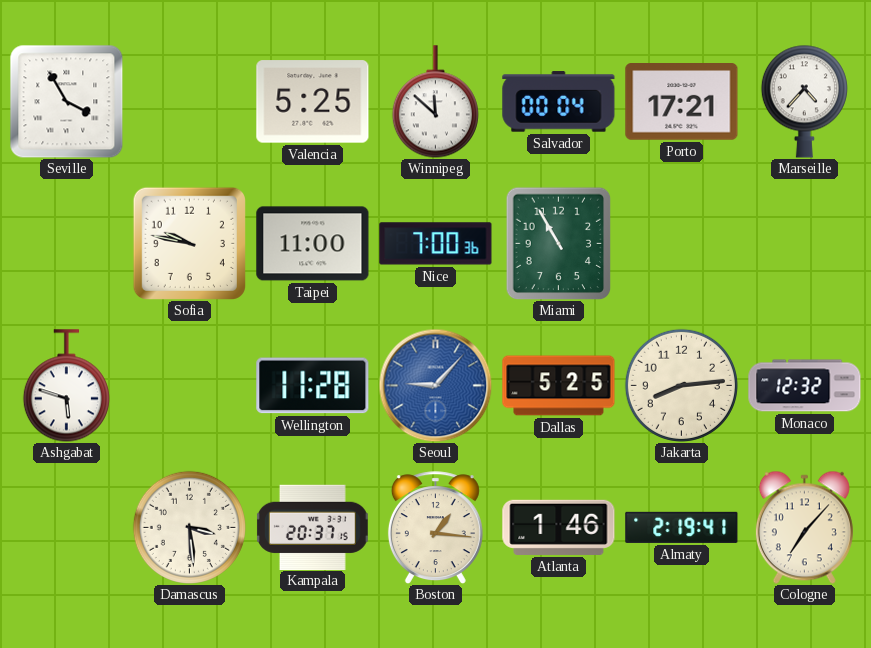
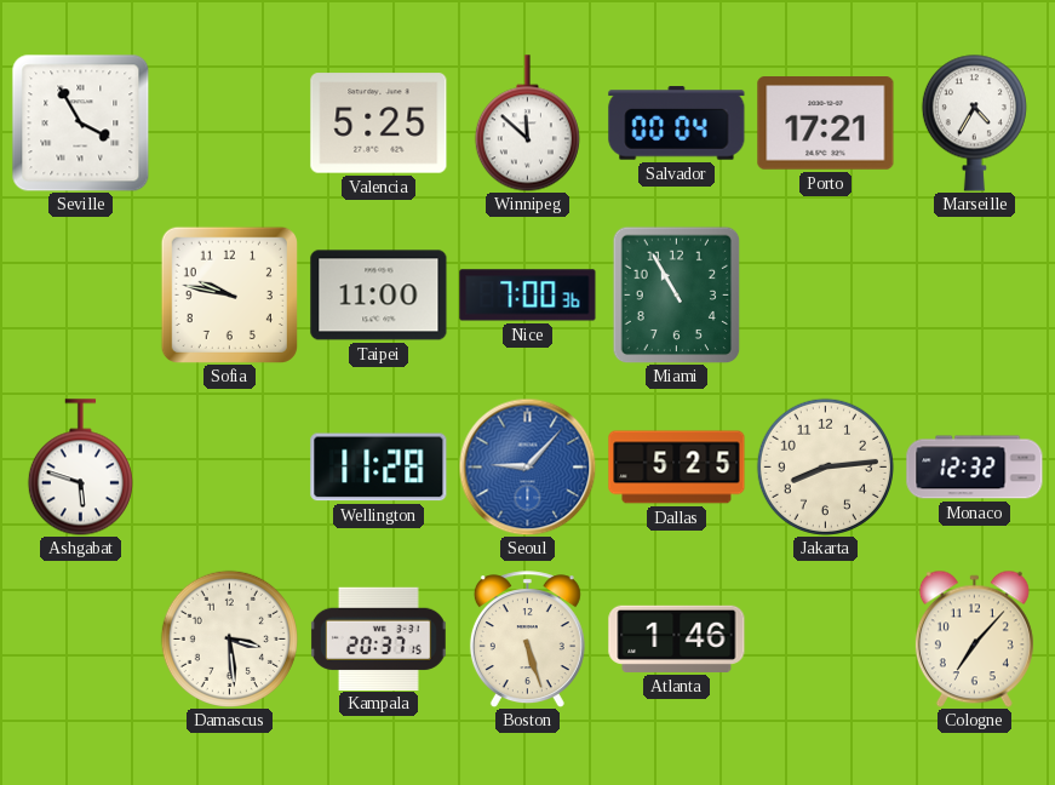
Marseille: 4:37 -> 4:35 (974, 122)
Boston: 1:16 -> 5:27 (527, 640)
Almaty: 2:19 -> none (682, 527)
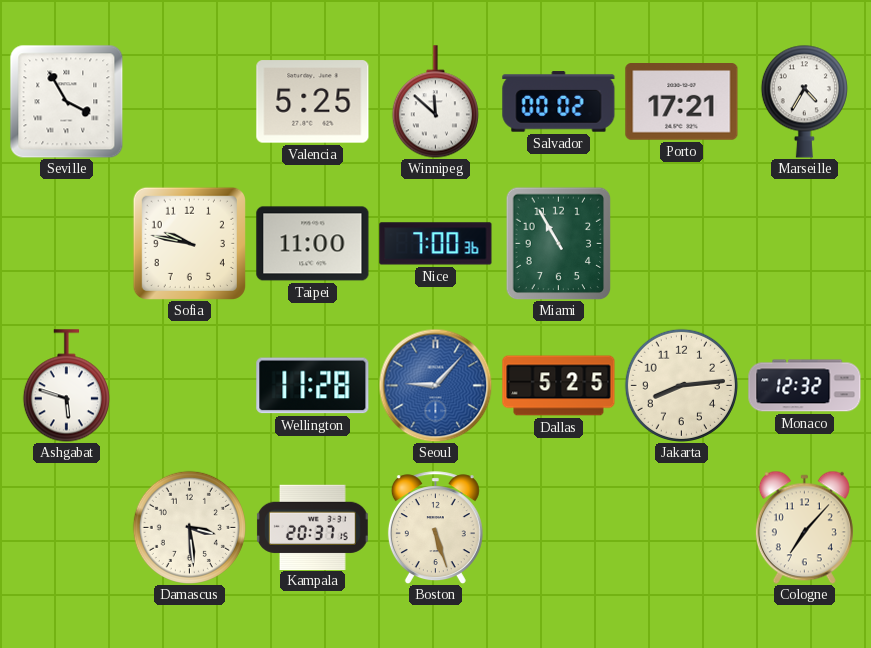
Salvador: 00:04 -> 00:02 (559, 102)
Atlanta: 1:46 -> none (677, 638)
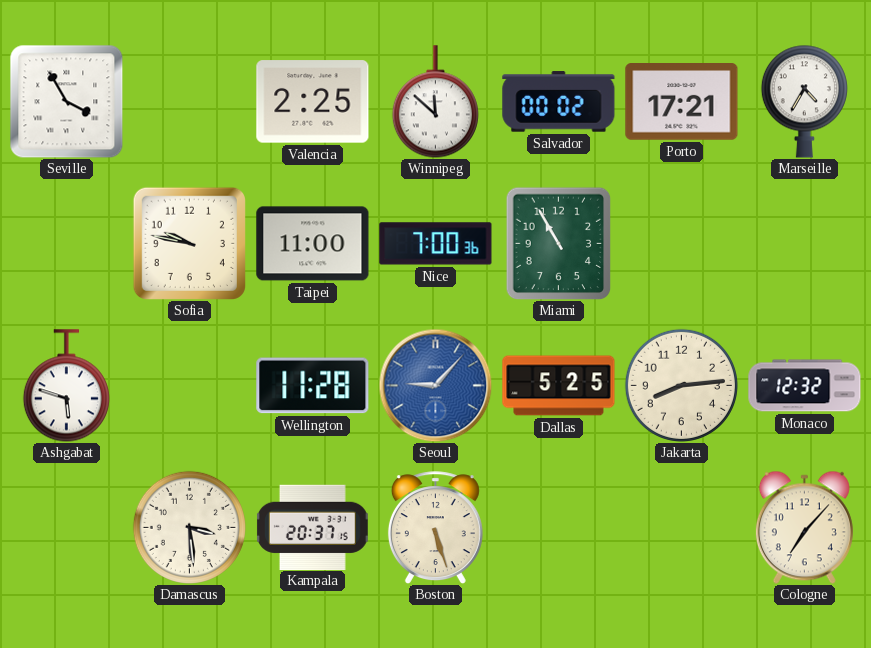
Valencia: 5:25 -> 2:25 (313, 102)
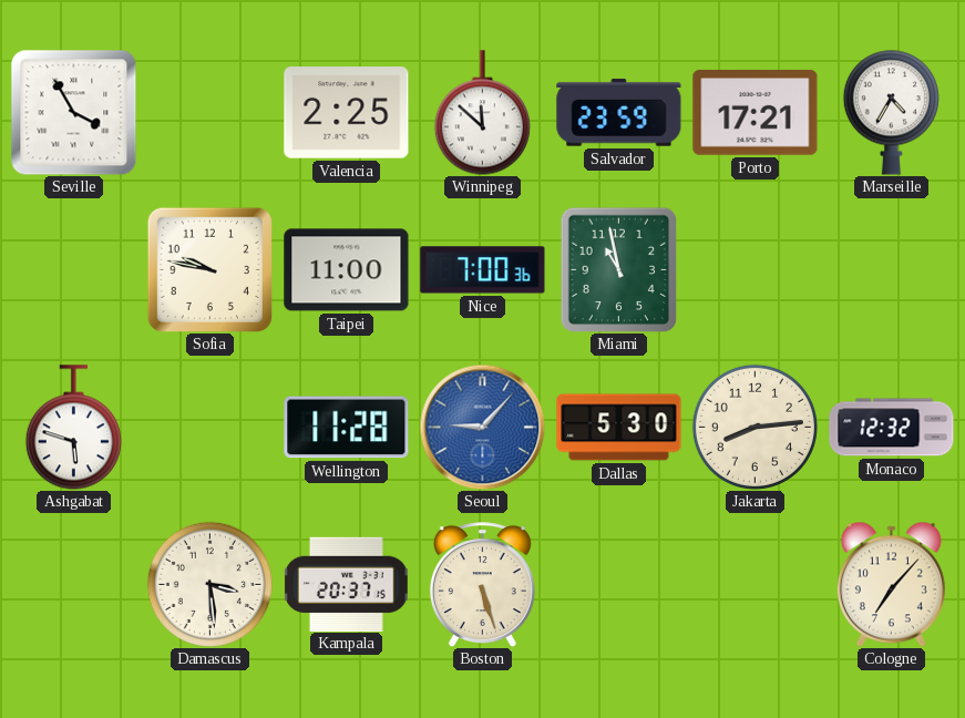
Salvador: 00:02 -> 23:59 (619, 113)
Miami: 10:55 -> 10:58 (619, 269)
Dallas: 5:25 -> 5:30 (619, 428)
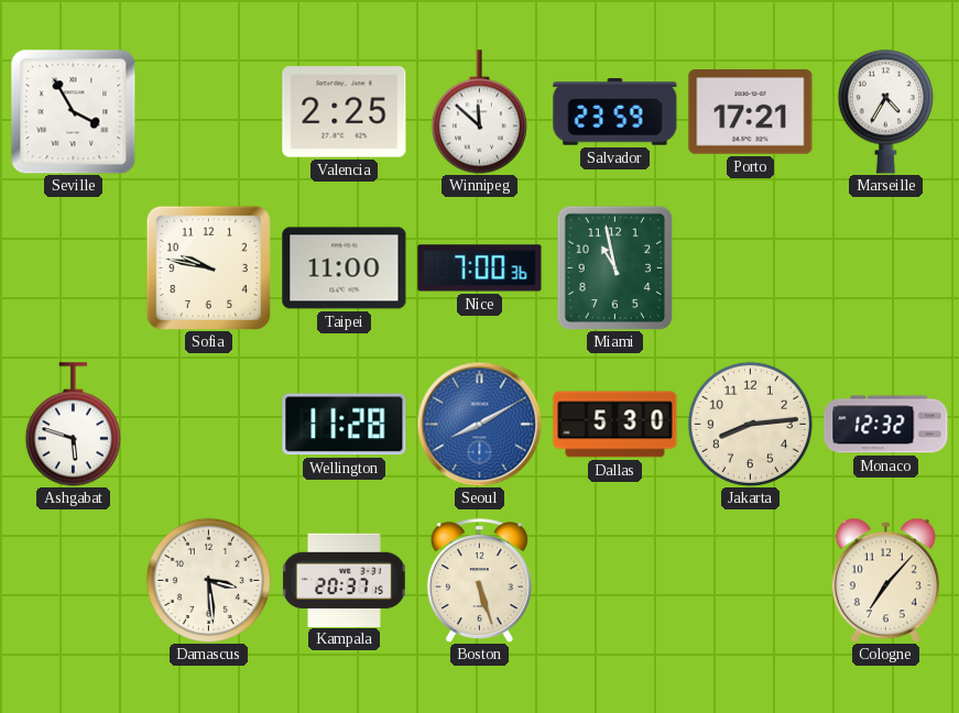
Seoul: 9:07 -> 8:10 (479, 424)
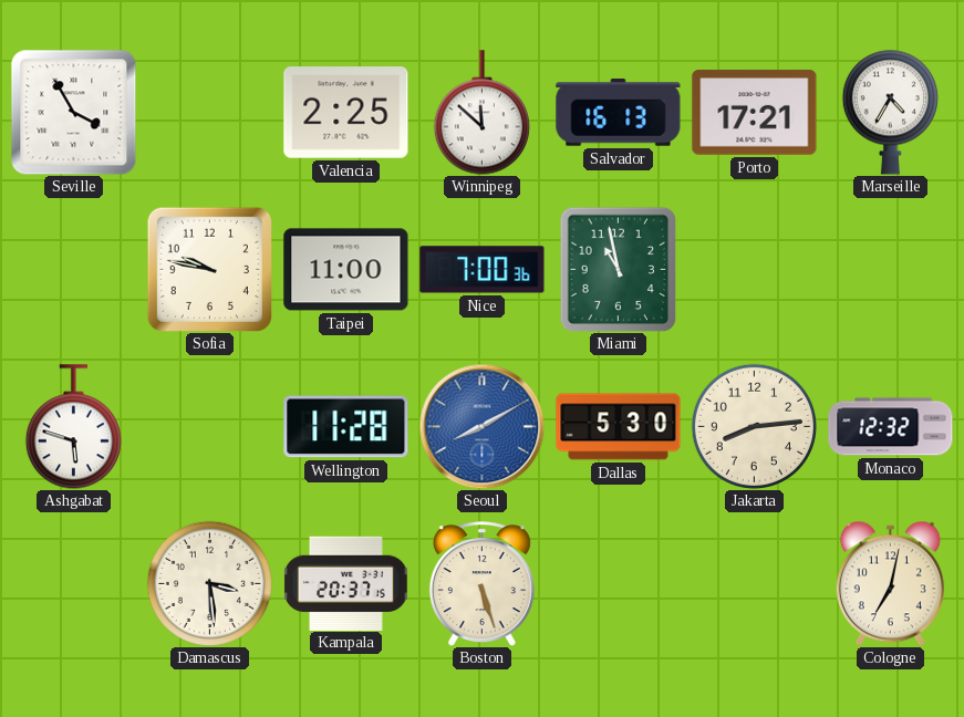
Salvador: 23:59 -> 16:13 (619, 113)
Cologne: 7:07 -> 7:02 (890, 583)
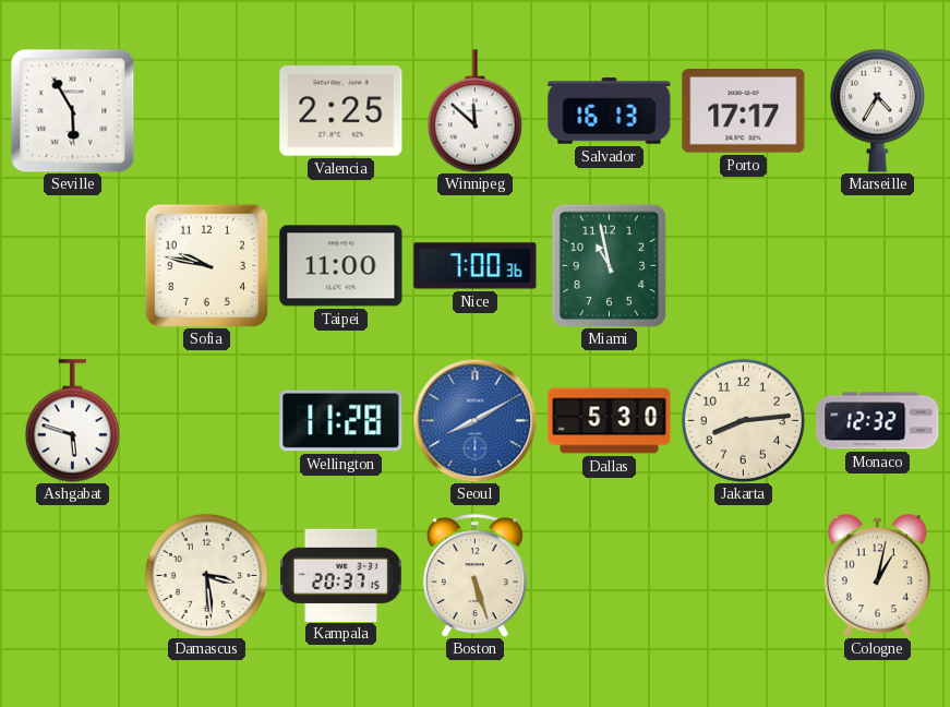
Seville: 3:55 -> 5:55 (72, 110)
Porto: 17:21 -> 17:17 (744, 111)
Cologne: 7:02 -> 1:02 (877, 575)
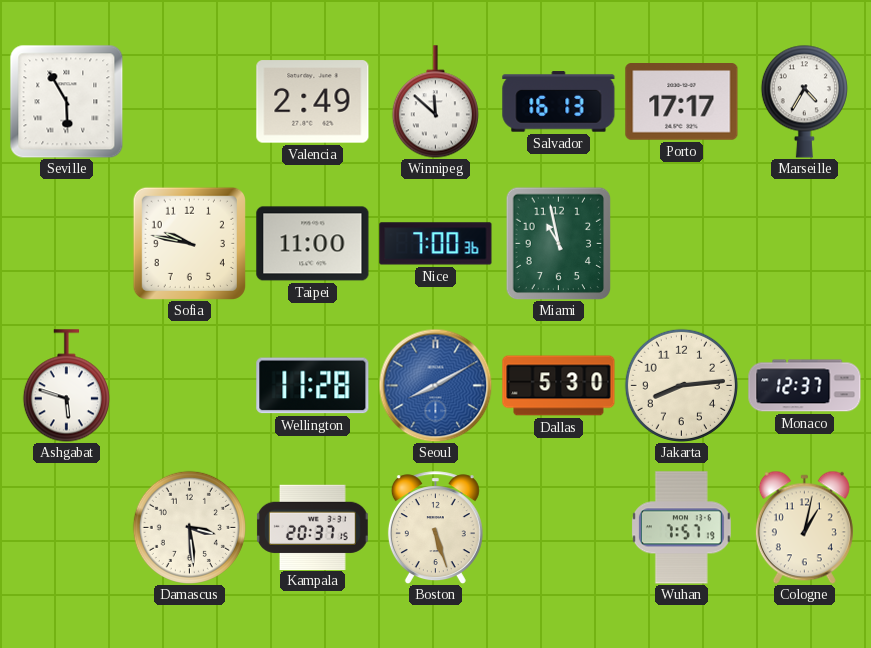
Valencia: 2:25 -> 2:49 (313, 102)
Monaco: 12:32 -> 12:37 (805, 386)
Wuhan: none -> 7:57 (681, 528)
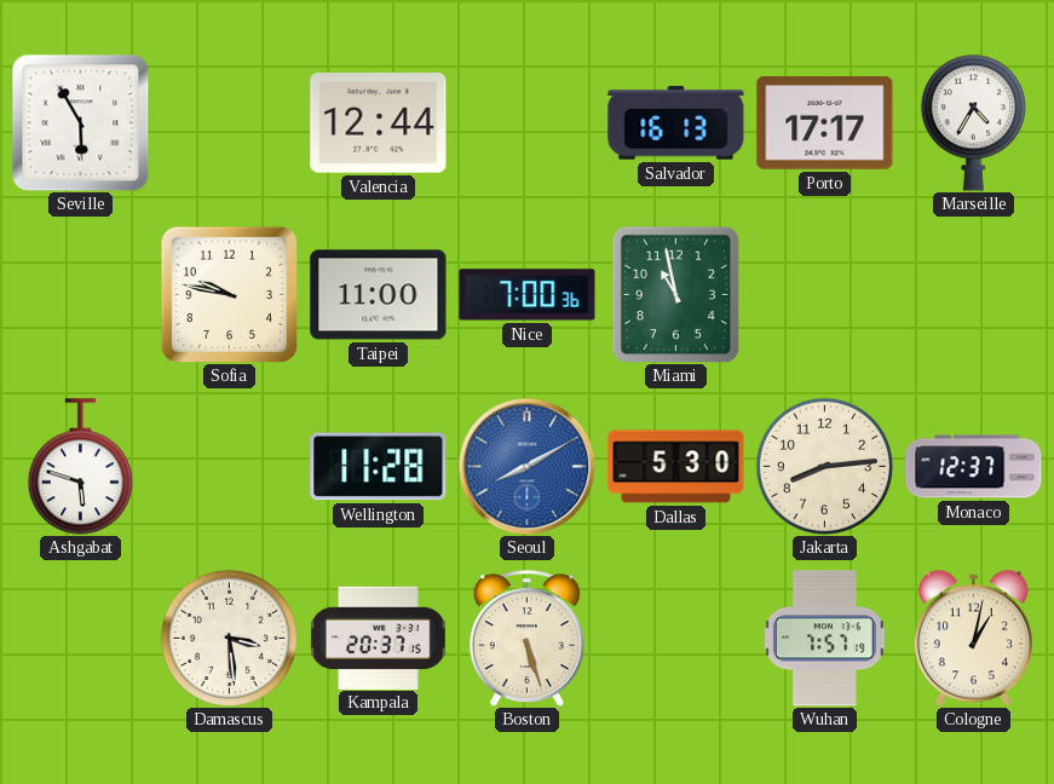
Valencia: 2:49 -> 12:44 (379, 123)
Winnipeg: 11:52 -> none (435, 102)
